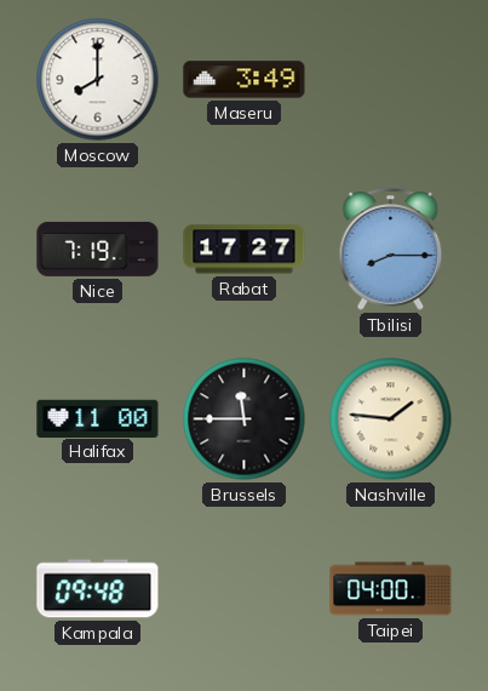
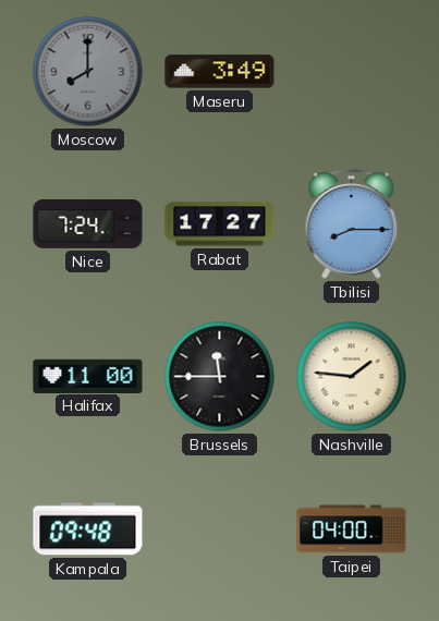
Moscow dial: white -> grey (88, 72)
Nice: 7:19 -> 7:24 (88, 223)
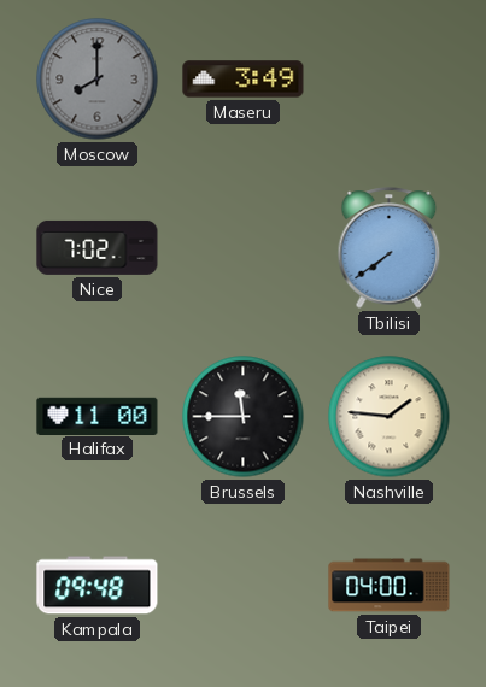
Nice: 7:24 -> 7:02 (98, 247)
Rabat: 17:27 -> none (220, 224)
Tbilisi: 8:15 -> 7:39 (390, 248)
